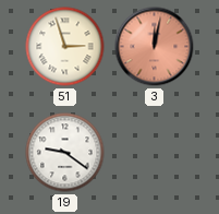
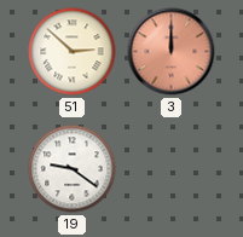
51: 2:57 -> 2:52 (73, 52)
3: 12:02 -> 12:00 (172, 52)
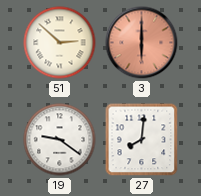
3: 12:00 -> 6:00 (142, 43)
27: none -> 8:01 (142, 140)
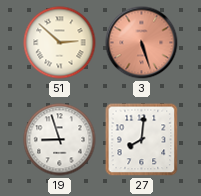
3: 6:00 -> 5:27 (142, 43)
19: 9:21 -> 8:57 (60, 140)
